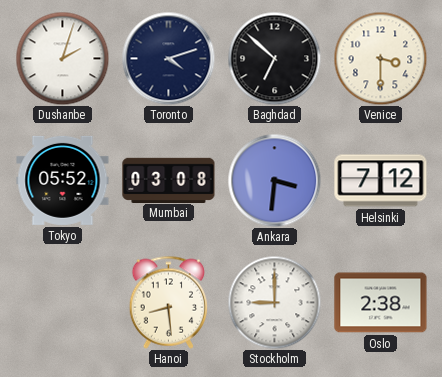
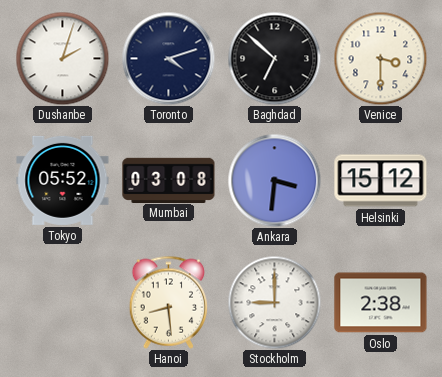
Helsinki: 7:12 -> 15:12 (381, 181)
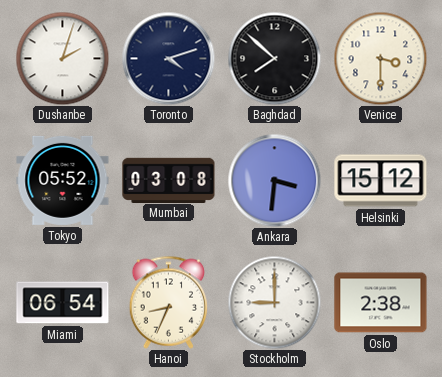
Baghdad: 6:52 -> 7:52 (274, 58)
Miami: none -> 06:54 (63, 303)
Hanoi: 8:29 -> 8:34 (169, 302)
